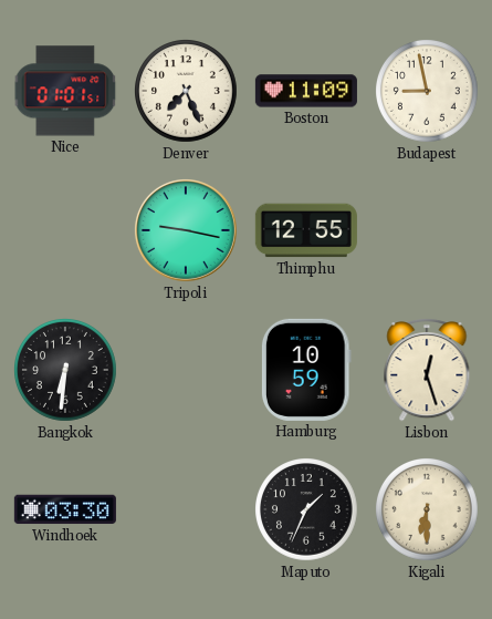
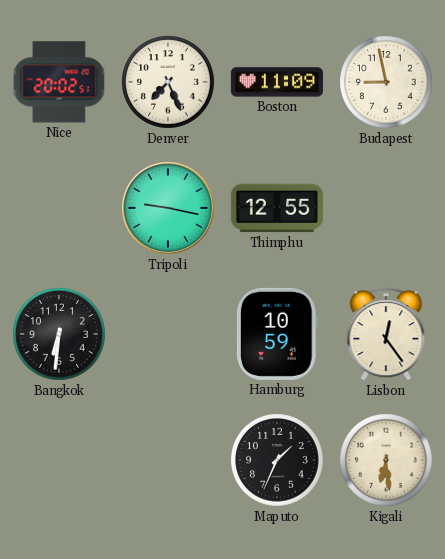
Nice: 01:01 -> 20:02 (59, 82)
Lisbon: 12:27 -> 12:24 (386, 335)
Windhoek: 03:30 -> none (65, 509)
Kigali: 6:30 -> 6:29 (387, 461)
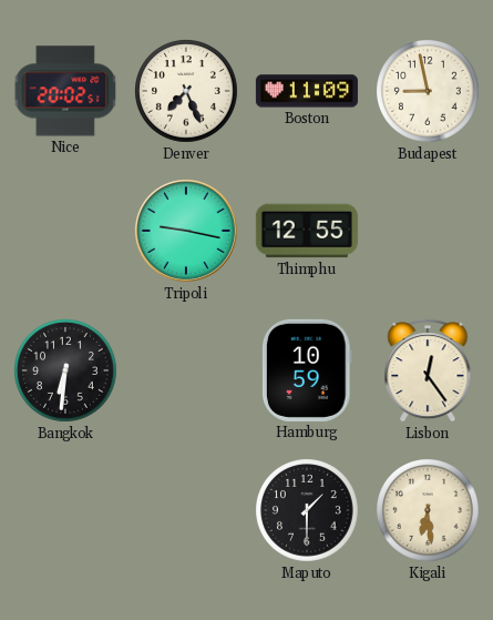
Maputo: 1:34 -> 1:30 (308, 511)
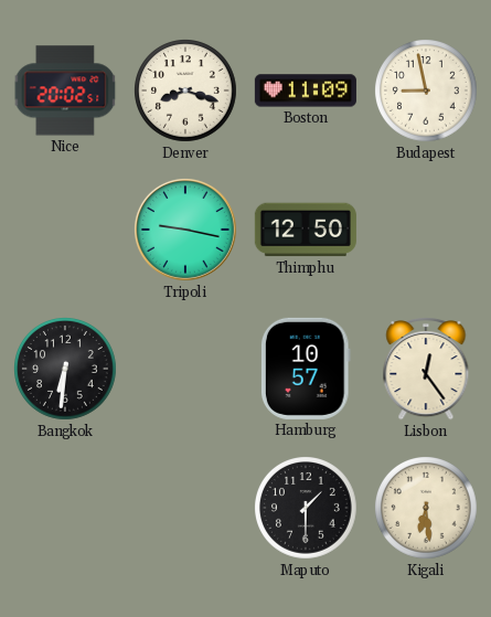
Denver: 7:26 -> 8:18 (186, 92)
Thimphu: 12:55 -> 12:50 (306, 230)
Hamburg: 10:59 -> 10:57 (306, 369)
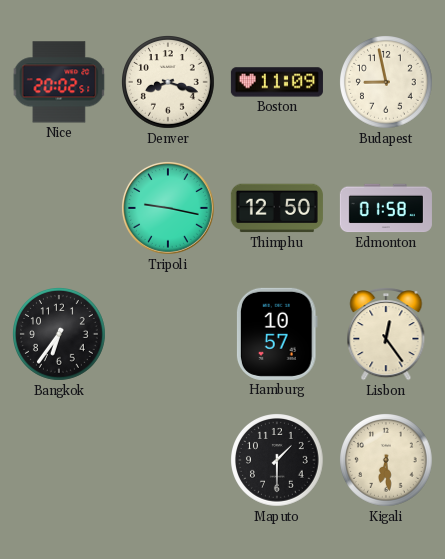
Edmonton: none -> 01:58 (386, 208)
Bangkok: 6:31 -> 6:36 (60, 335)
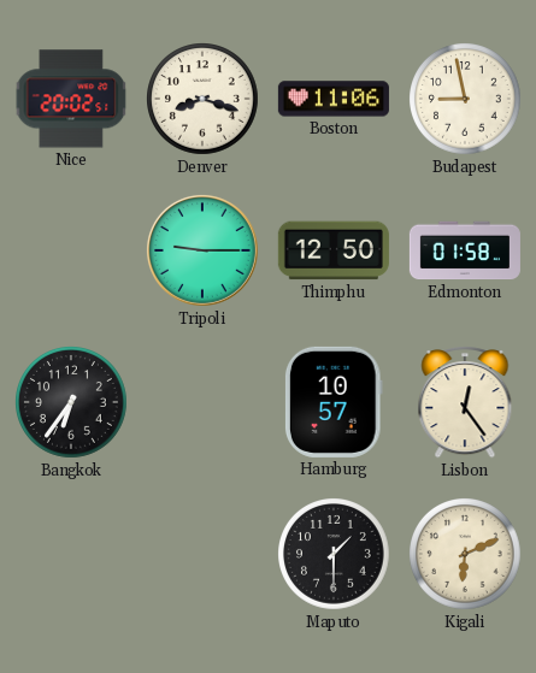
Boston: 11:09 -> 11:06 (334, 99)
Tripoli: 9:17 -> 9:15 (202, 250)
Kigali: 6:29 -> 6:11 (466, 555)
